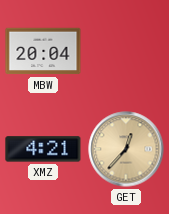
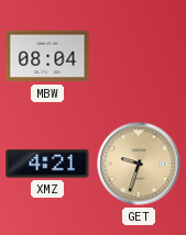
MBW: 20:04 -> 08:04 (47, 56)
GET: 12:37 -> 9:33 (139, 164)
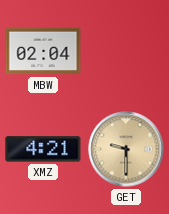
MBW: 08:04 -> 02:04 (43, 51)
GET: 9:33 -> 9:30 (126, 149)
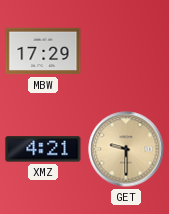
MBW: 02:04 -> 17:29 (43, 51)
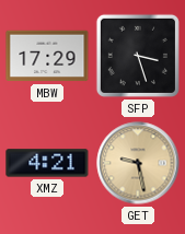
SFP: none -> 3:27 (138, 56)
GET: 9:30 -> 9:28 (138, 163)
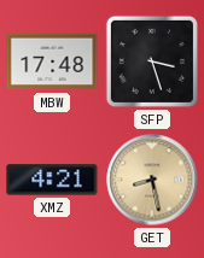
MBW: 17:29 -> 17:48 (52, 61)
GET: 9:28 -> 8:28 (152, 180)
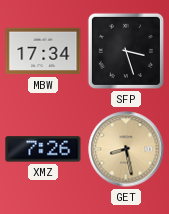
MBW: 17:48 -> 17:34 (43, 51)
XMZ: 4:21 -> 7:26 (43, 149)
